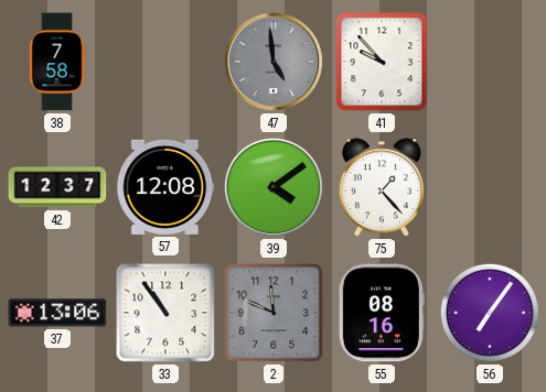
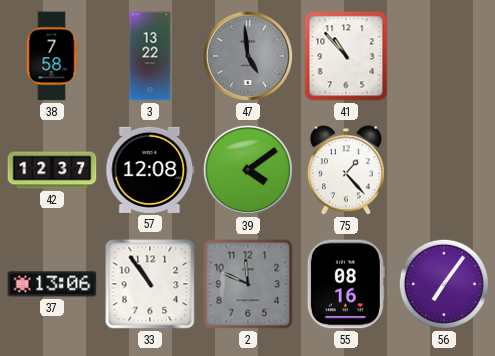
3: none -> 13:22 (150, 56)
41: 9:53 -> 10:53 (346, 56)
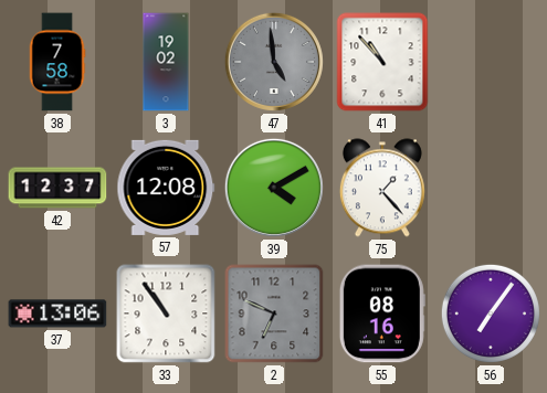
3: 13:22 -> 19:02 (166, 62)
39: 4:09 -> 4:10 (274, 188)
2: 11:49 -> 6:49 (274, 314)
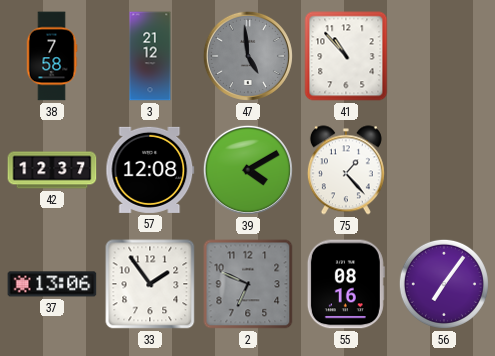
3: 19:02 -> 21:12 (150, 56)
33: 10:54 -> 1:54 (150, 284)
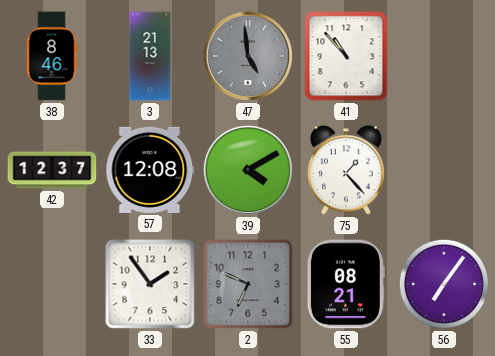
38: 7:58 -> 8:46 (52, 56)
3: 21:12 -> 21:13 (150, 56)
37: 13:06 -> none (52, 284)
55: 08:16 -> 08:21 (346, 284)
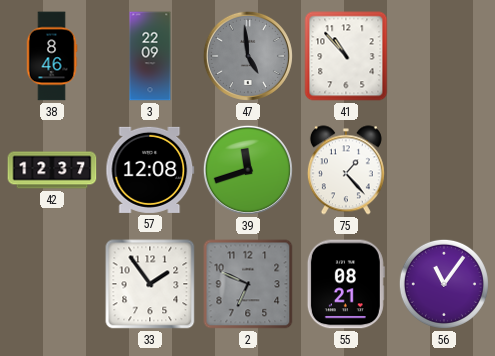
3: 21:13 -> 22:09 (150, 56)
39: 4:10 -> 11:42 (248, 170)
56: 7:06 -> 11:06 (444, 284)
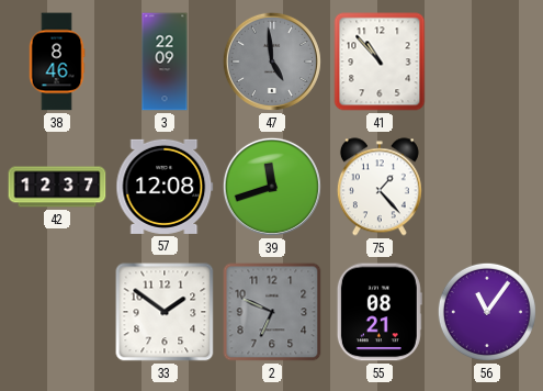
33: 1:54 -> 1:51 (165, 312)
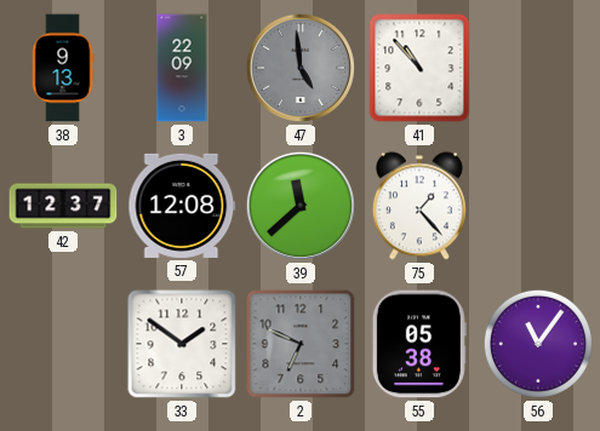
38: 8:46 -> 9:13 (63, 68)
39: 11:42 -> 11:38 (301, 206)
55: 08:21 -> 05:38 (419, 344)
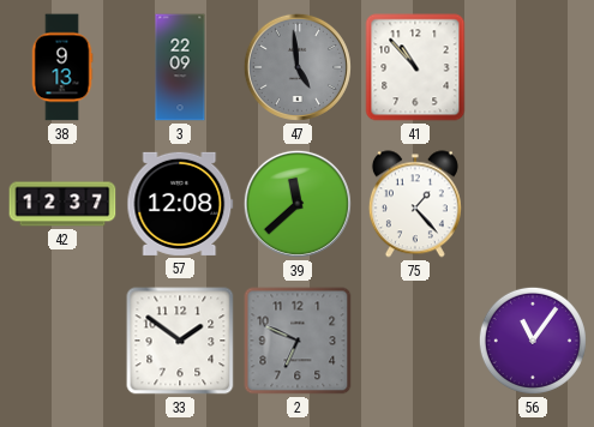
55: 05:38 -> none (419, 344)
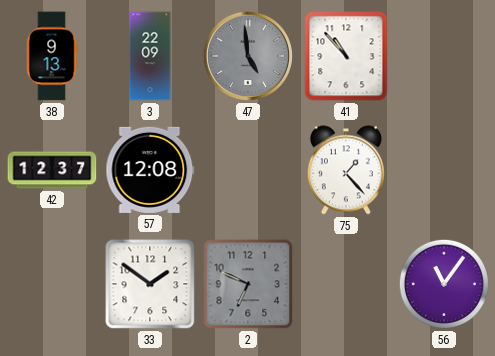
39: 11:38 -> none (298, 204)
